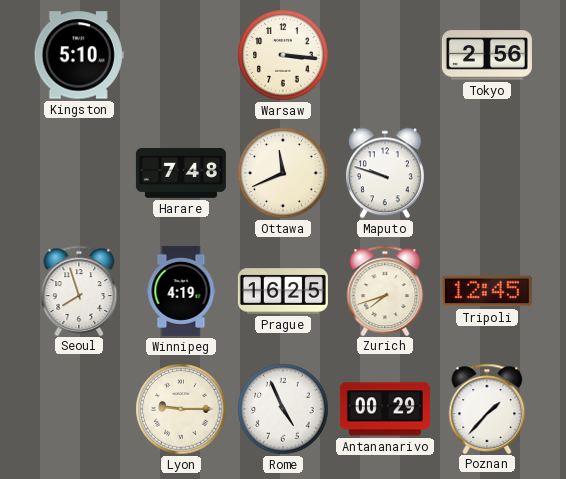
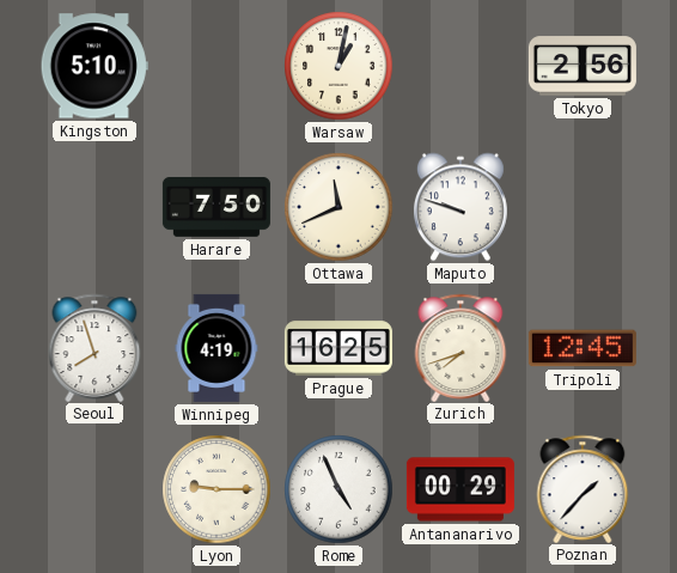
Warsaw: 3:16 -> 1:02 (338, 66)
Harare: 7:48 -> 7:50 (216, 207)
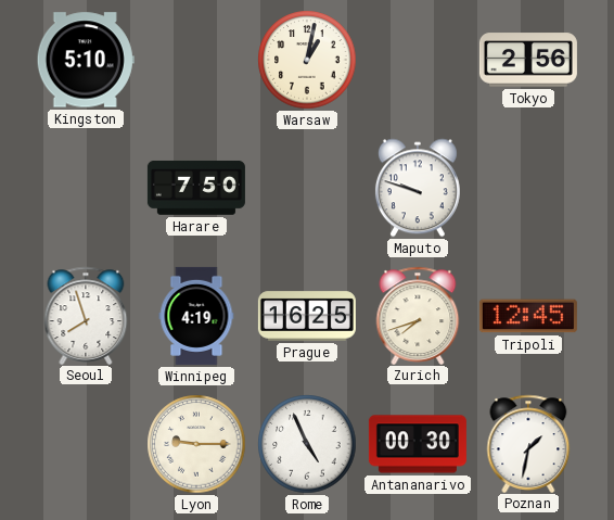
Ottawa: 11:41 -> none (338, 207)
Antananarivo: 00:29 -> 00:30 (418, 444)
Poznan: 1:37 -> 1:32 (528, 443)
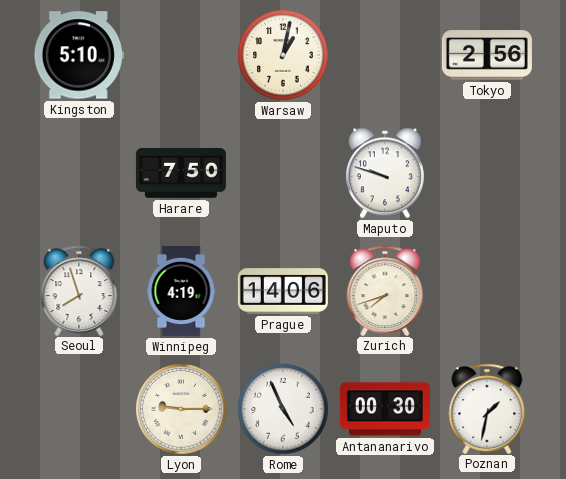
Prague: 16:25 -> 14:06 (283, 291)
Tripoli: 12:45 -> none (528, 316)
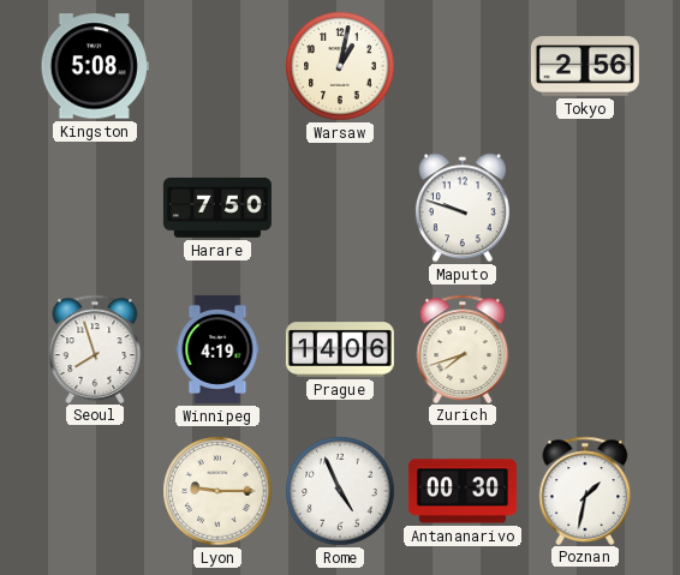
Kingston: 5:10 -> 5:08 (95, 66)
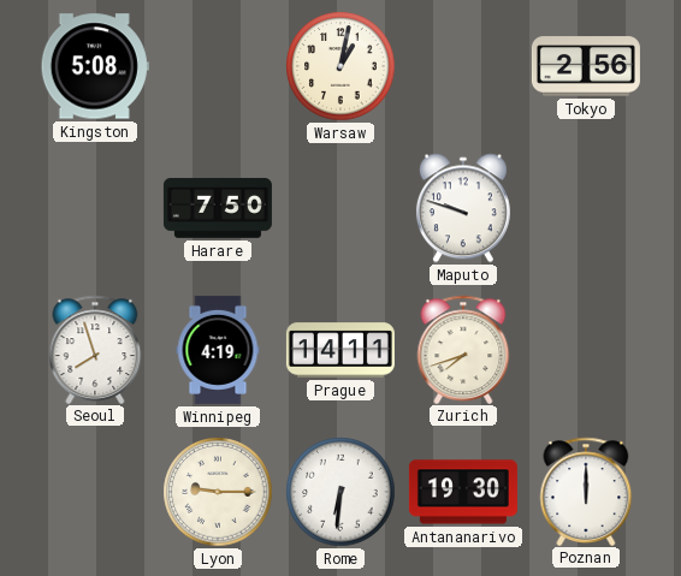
Prague: 14:06 -> 14:11 (340, 350)
Rome: 4:56 -> 6:31 (340, 492)
Antananarivo: 00:30 -> 19:30 (463, 492)
Poznan: 1:32 -> 12:00 (586, 491)
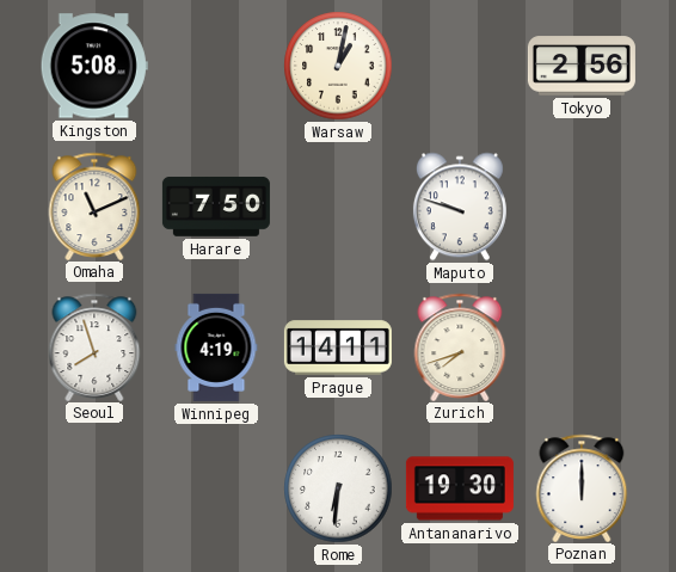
Omaha: none -> 11:11 (94, 205)
Lyon: 9:15 -> none (218, 492)
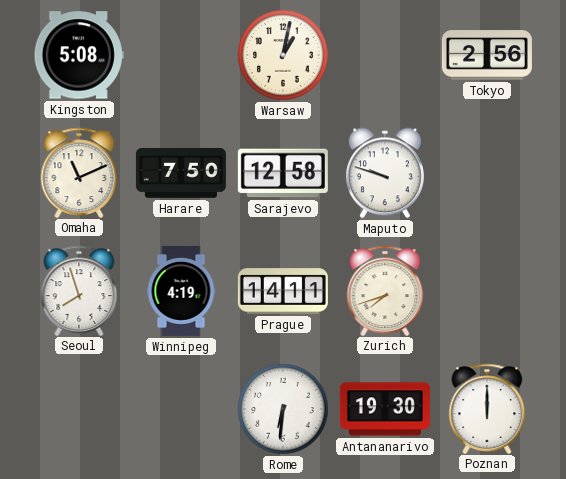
Sarajevo: none -> 12:58 (283, 173)
